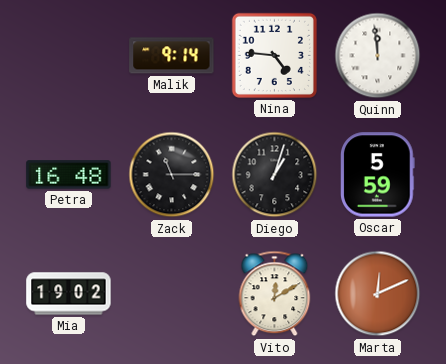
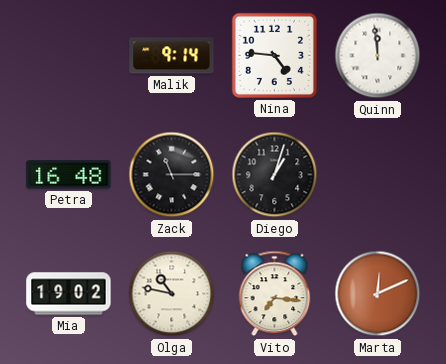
Oscar: 5:59 -> none (378, 175)
Olga: none -> 10:47 (172, 294)
Vito: 12:10 -> 7:16 (275, 294)
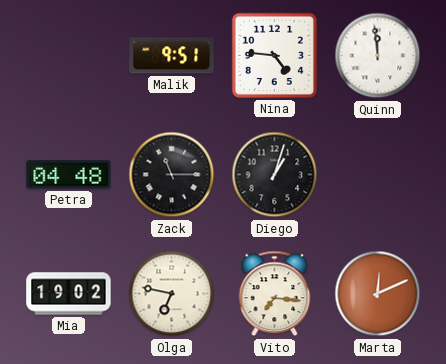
Malik: 9:14 -> 9:51 (172, 56)
Petra: 16:48 -> 04:48 (69, 175)
Olga: 10:47 -> 6:47 (172, 294)
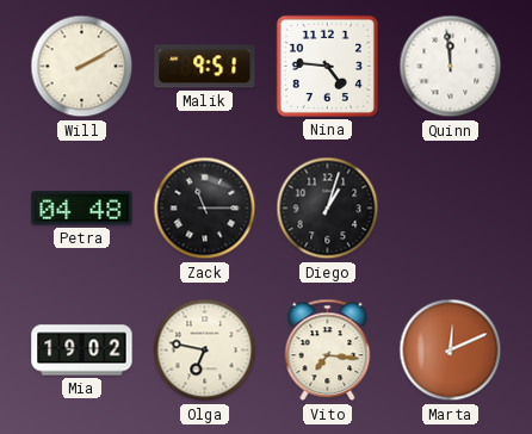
Will: none -> 2:10 (82, 67)
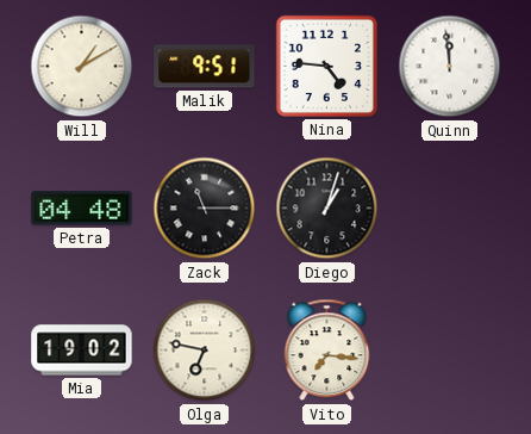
Will: 2:10 -> 1:10 (82, 67)
Marta: 12:11 -> none (451, 351)
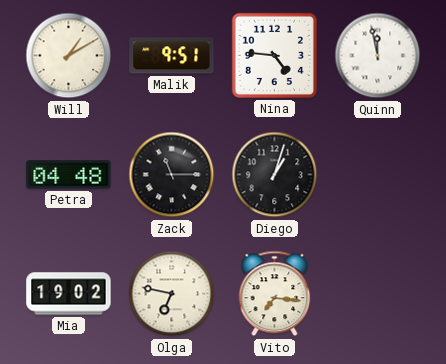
Quinn: 11:59 -> 11:58 (378, 56)
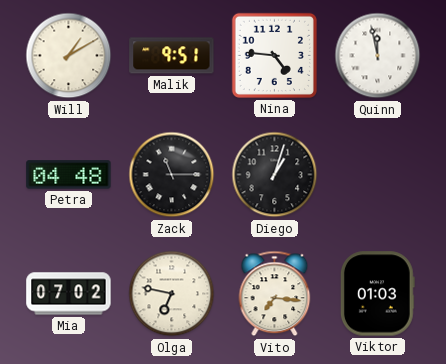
Mia: 19:02 -> 07:02 (69, 294)
Viktor: none -> 01:03 (377, 294)
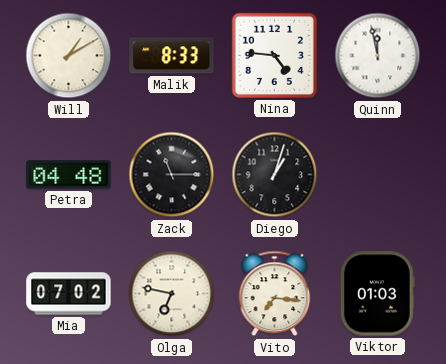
Malik: 9:51 -> 8:33 (172, 56)
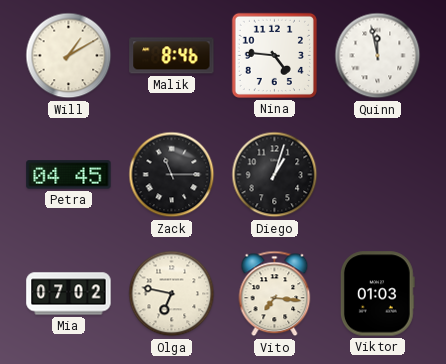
Malik: 8:33 -> 8:46 (172, 56)
Petra: 04:48 -> 04:45 (69, 175)
